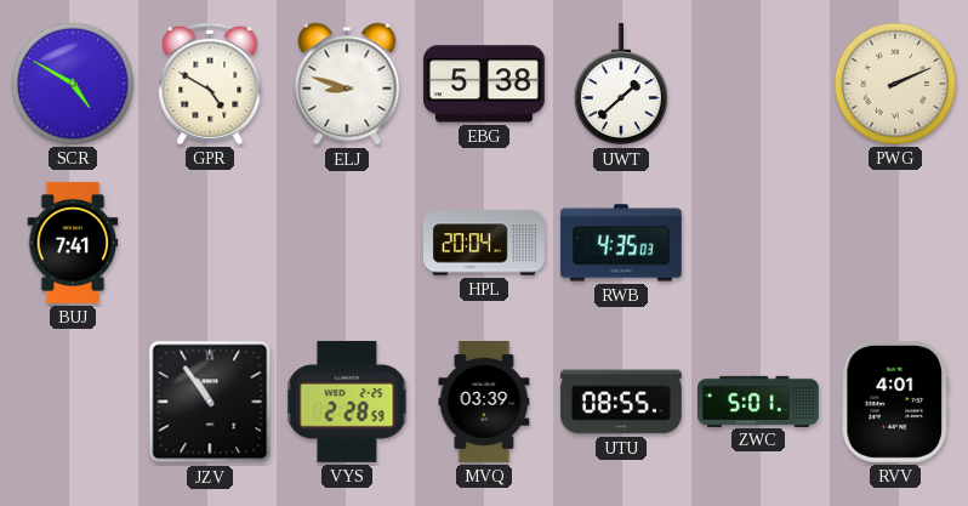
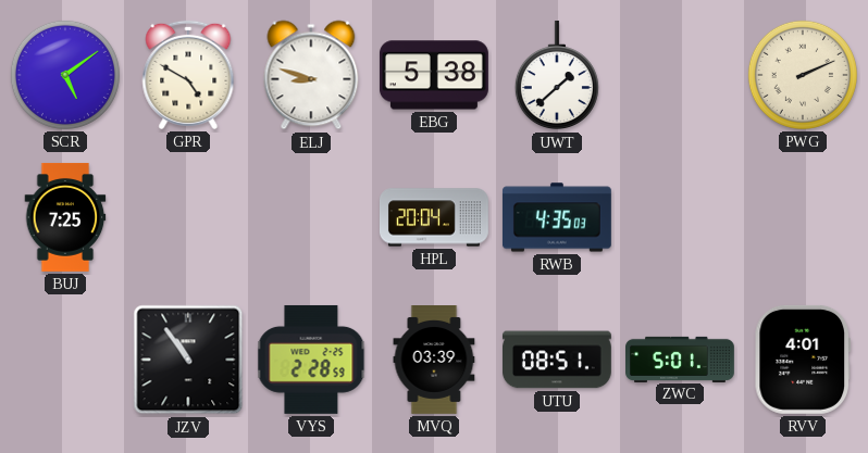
SCR: 4:50 -> 5:09 (65, 75)
BUJ: 7:41 -> 7:25 (65, 217)
UTU: 08:55 -> 08:51 (557, 360)
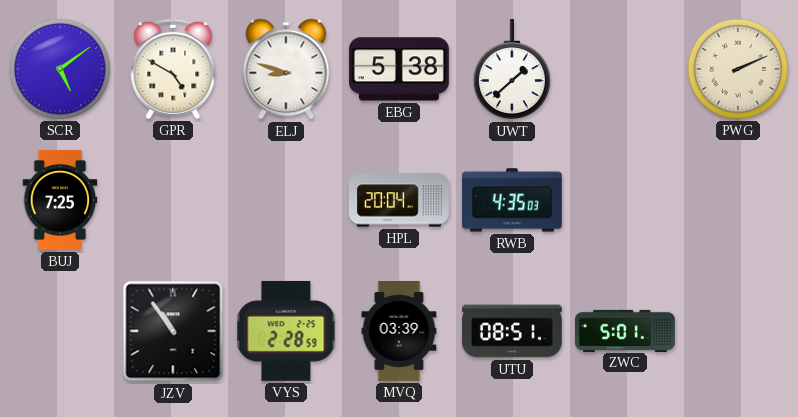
RVV: 4:01 -> none (803, 360)
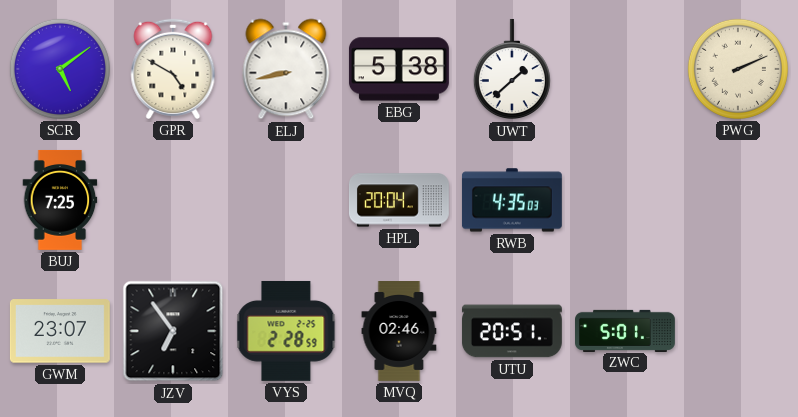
ELJ: 8:48 -> 8:43 (286, 69)
GWM: none -> 23:07 (60, 331)
JZV: 10:54 -> 6:54 (173, 331)
MVQ: 03:39 -> 02:46 (399, 332)
UTU: 08:51 -> 20:51 (512, 331)
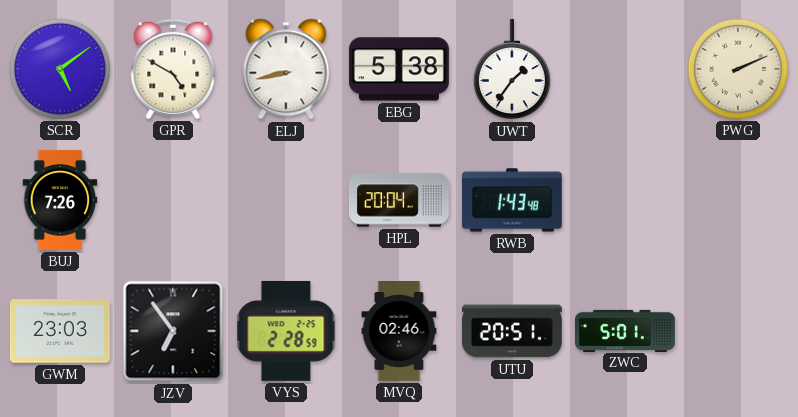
UWT: 1:38 -> 1:36 (512, 69)
BUJ: 7:25 -> 7:26 (60, 200)
RWB: 4:35 -> 1:43 (512, 200)
GWM: 23:07 -> 23:03 (60, 331)
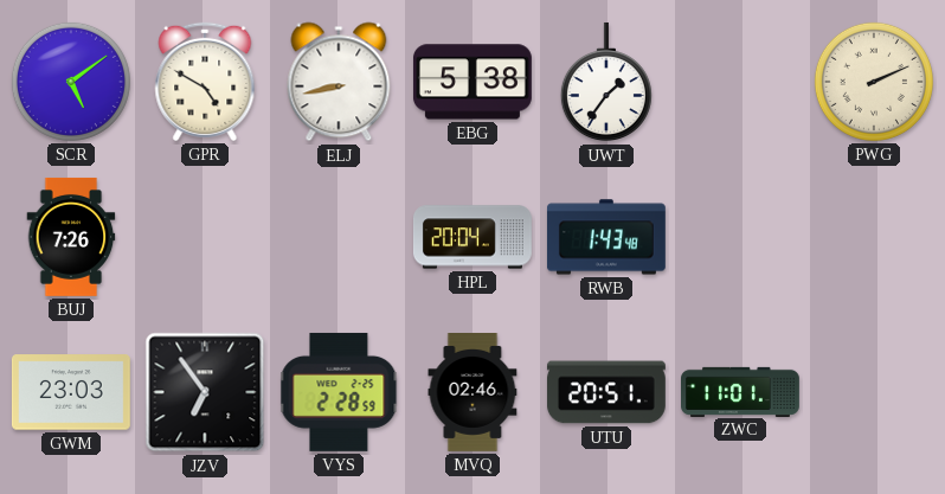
ZWC: 5:01 -> 11:01 (741, 391)
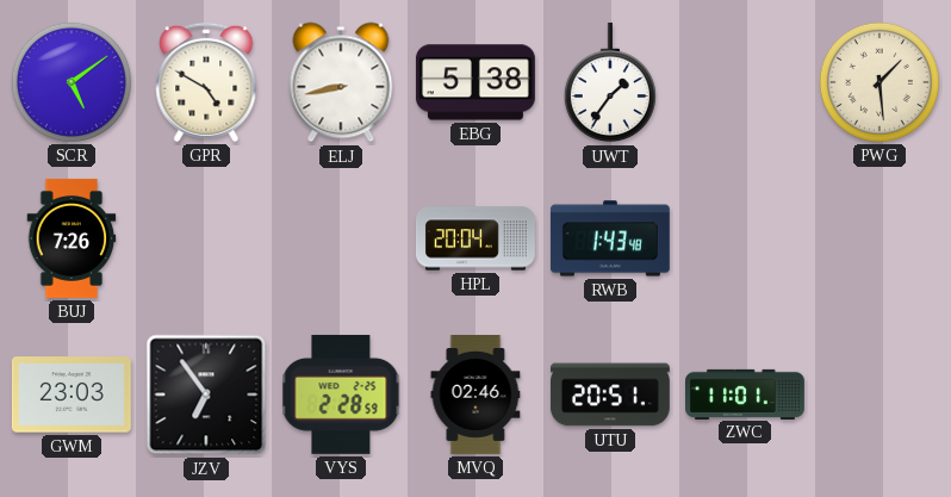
PWG: 2:11 -> 1:29 (879, 82)
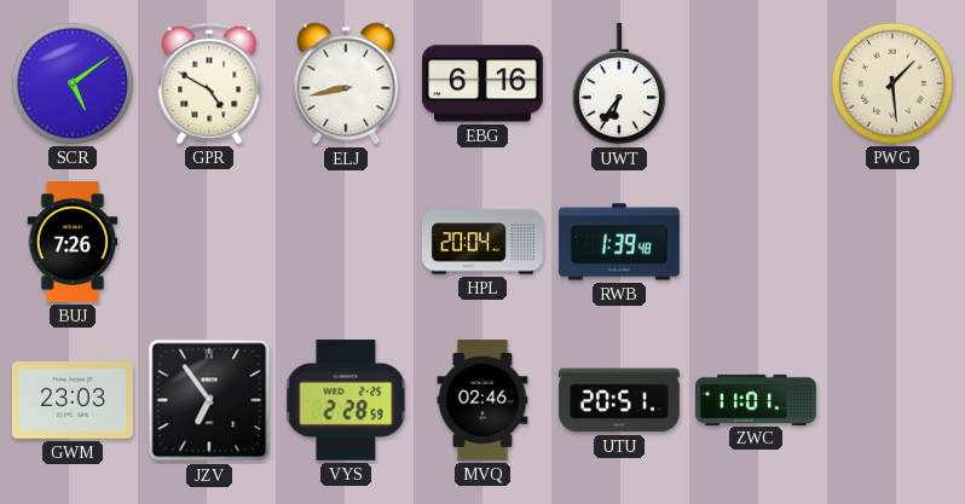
EBG: 5:38 -> 6:16 (482, 83)
UWT: 1:36 -> 6:36 (619, 83)
RWB: 1:43 -> 1:39 (619, 242)
